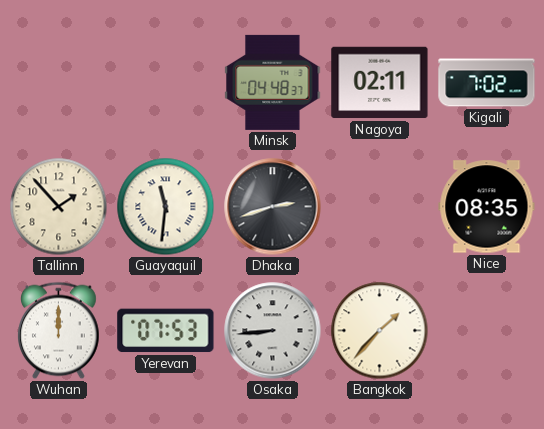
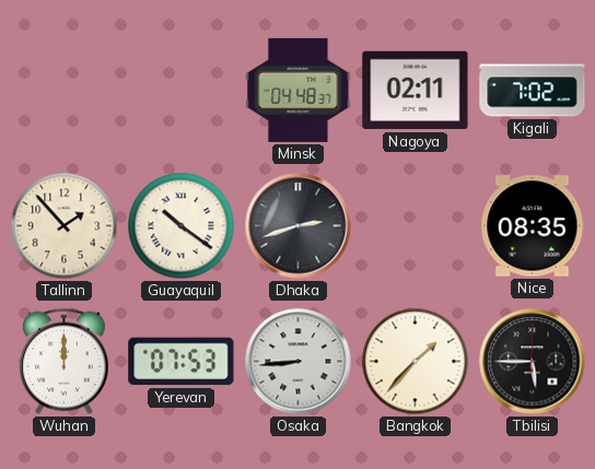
Guayaquil: 11:31 -> 10:21 (182, 226)
Tbilisi: none -> 5:45 (533, 362)
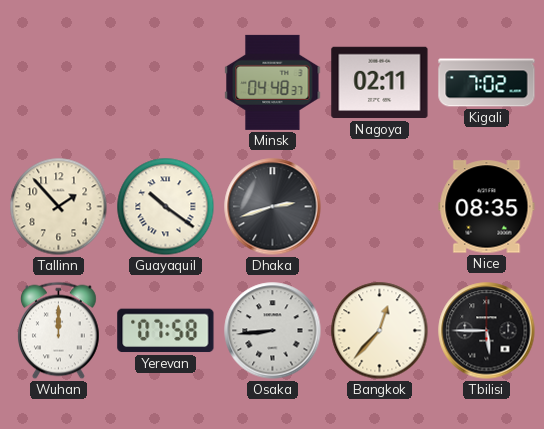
Yerevan: 07:53 -> 07:58 (166, 331)
Bangkok: 1:37 -> 12:37 (380, 331)
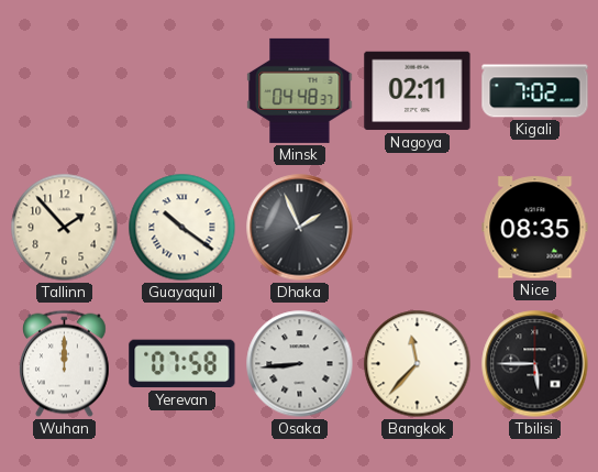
Dhaka: 2:42 -> 1:56 (300, 228)
Bangkok: 12:37 -> 11:37 (418, 364)
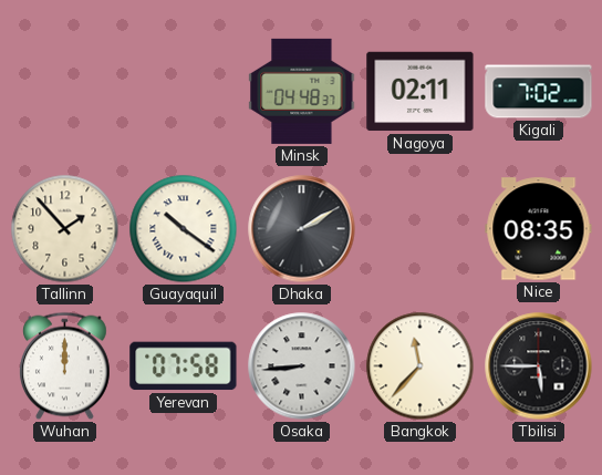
Dhaka: 1:56 -> 2:10 (302, 229)
